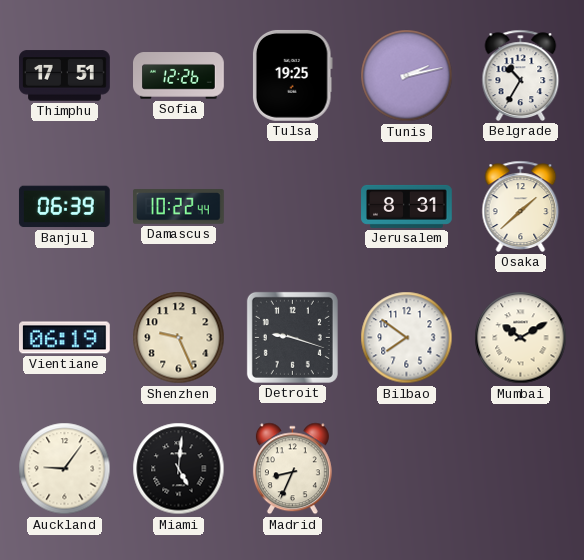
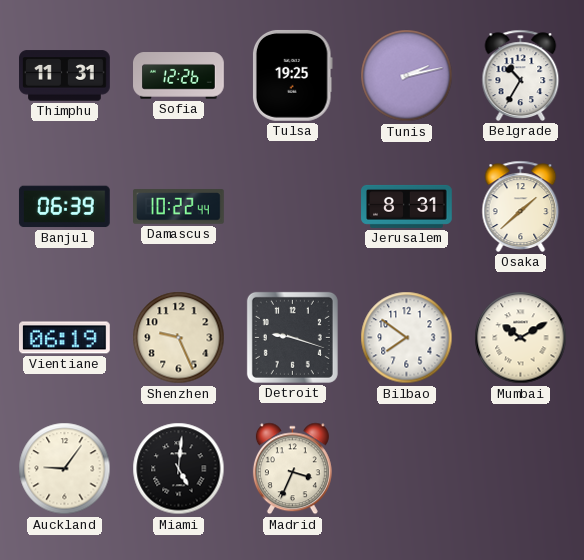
Thimphu: 17:51 -> 11:31 (65, 76)
Madrid: 8:34 -> 3:34 (292, 469)
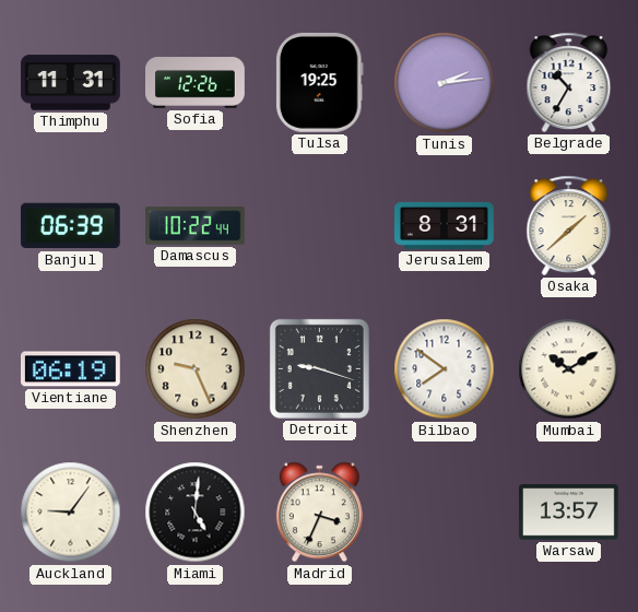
Tunis: 2:13 -> 2:14 (445, 83)
Warsaw: none -> 13:57 (569, 513)
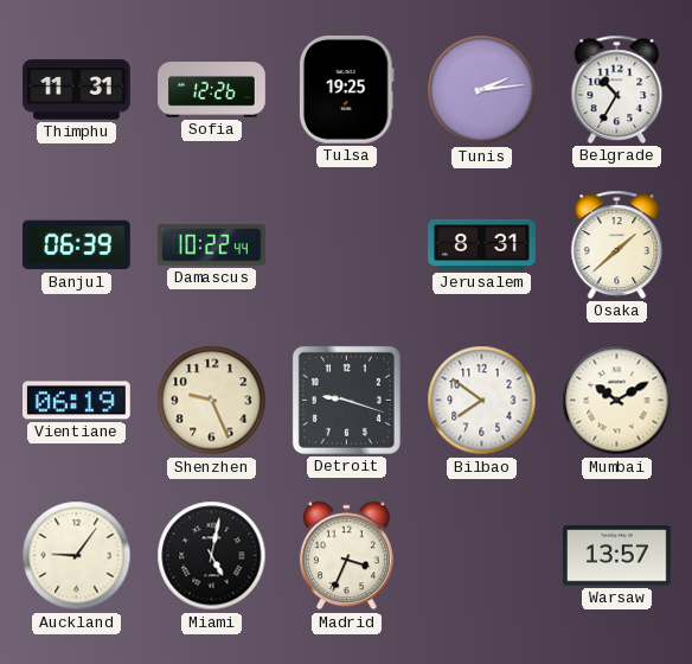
Miami: 5:01 -> 5:02 (212, 556)
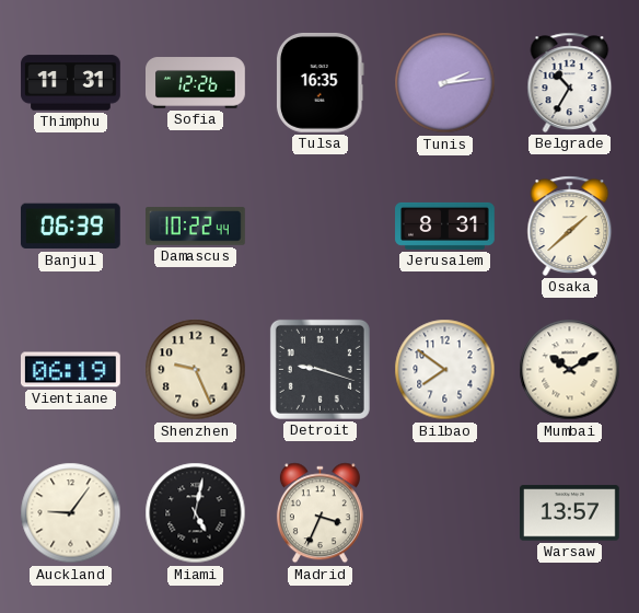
Tulsa: 19:25 -> 16:35 (319, 82)
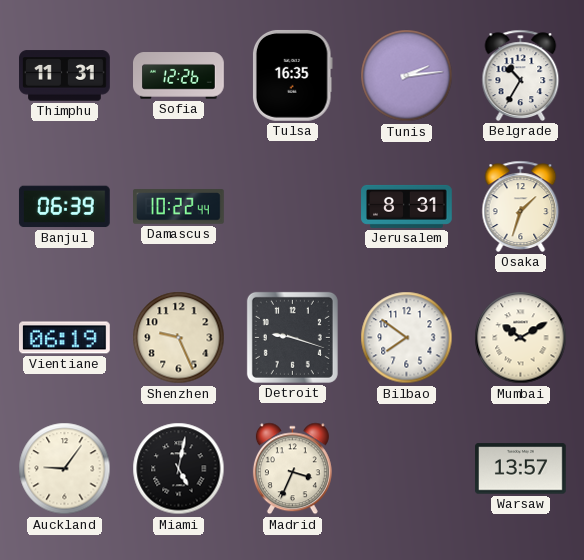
Osaka: 1:38 -> 1:33 (521, 206)
